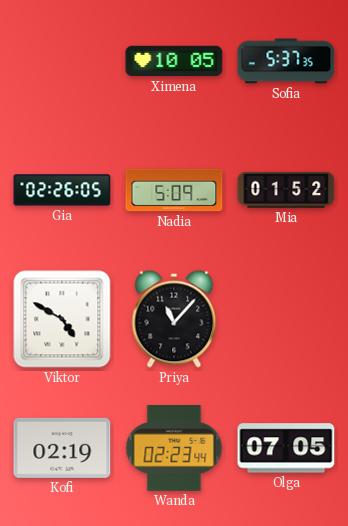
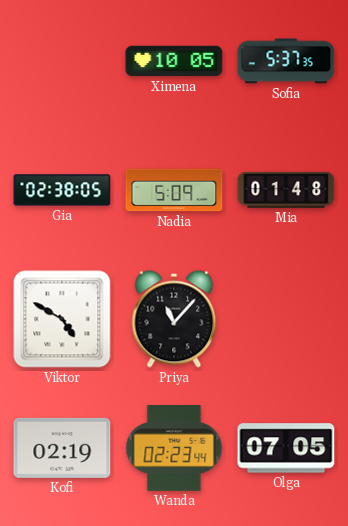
Gia: 02:26 -> 02:38 (62, 190)
Mia: 01:52 -> 01:48 (286, 190)
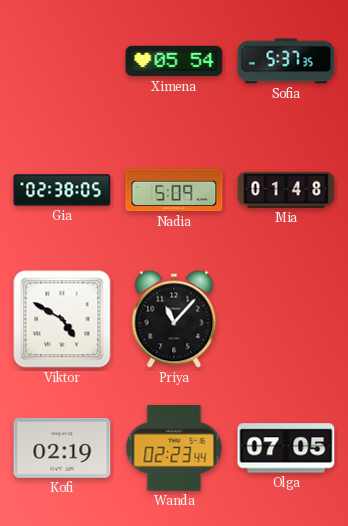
Ximena: 10:05 -> 05:54 (174, 61)
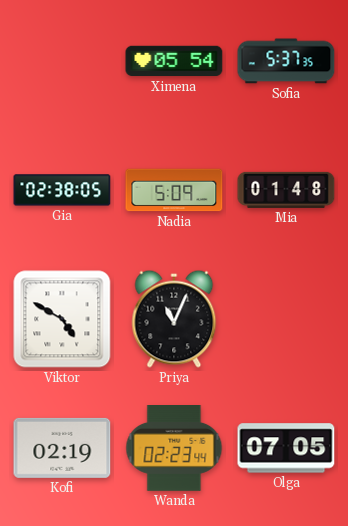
Priya: 11:07 -> 11:04 (174, 319)
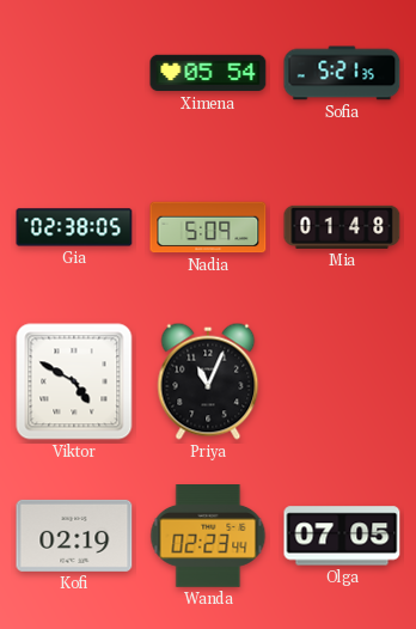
Sofia: 5:37 -> 5:21 (342, 73)
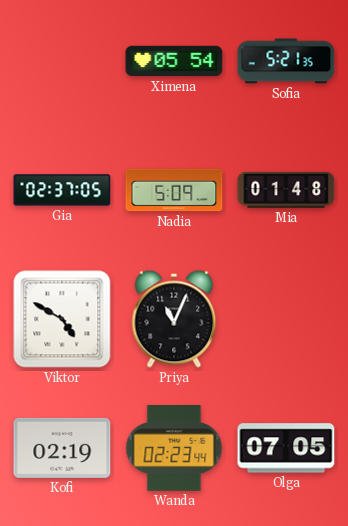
Gia: 02:38 -> 02:37 (62, 190)
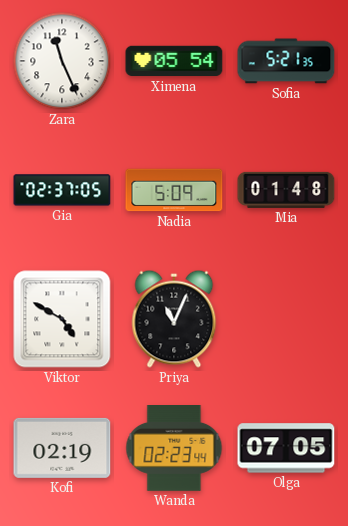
Zara: none -> 11:26 (62, 61)
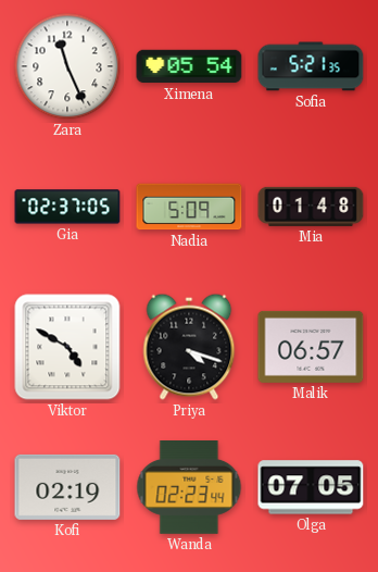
Priya: 11:04 -> 4:18 (189, 347)
Malik: none -> 06:57 (311, 347)
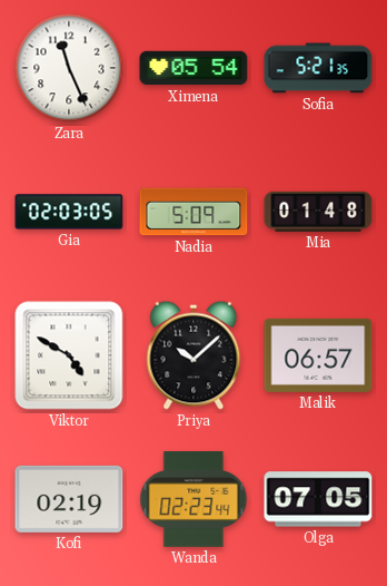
Gia: 02:37 -> 02:03 (69, 212)
Priya: 4:18 -> 10:08 (193, 355)
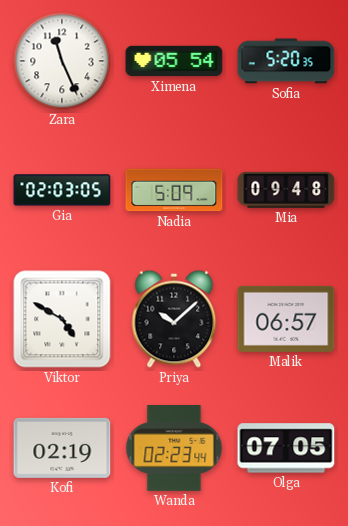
Sofia: 5:21 -> 5:20 (286, 61)
Mia: 01:48 -> 09:48 (286, 190)
